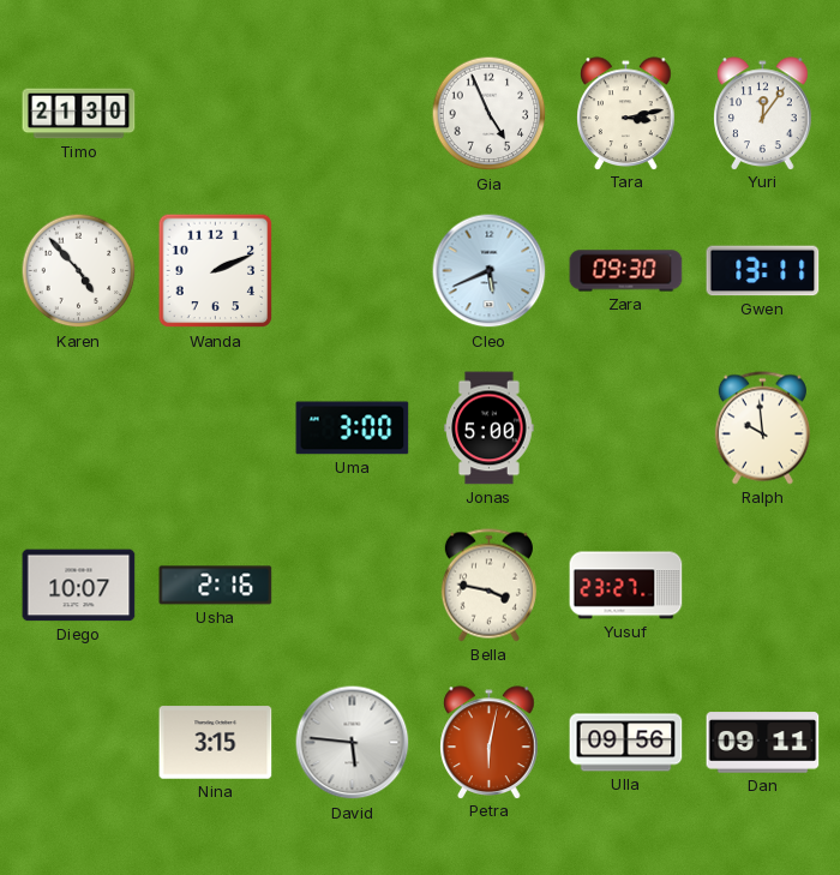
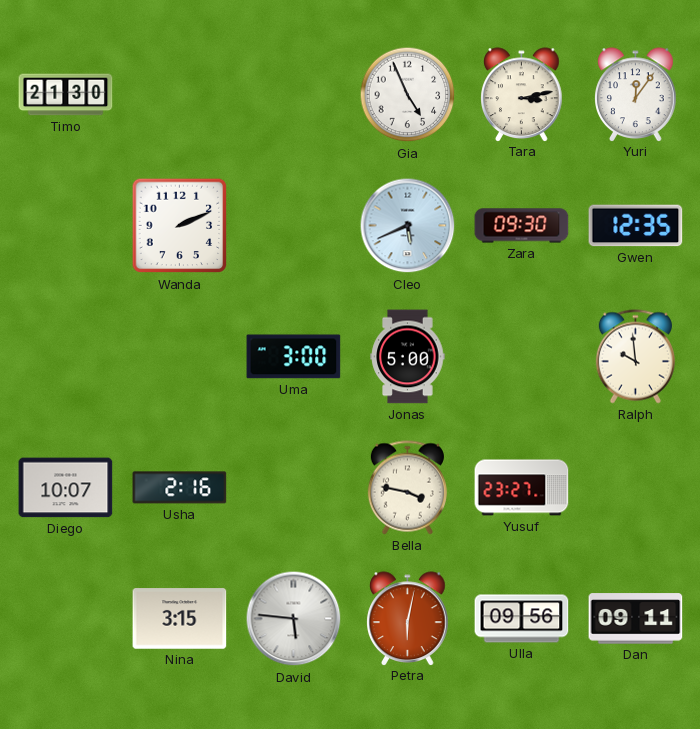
Karen: 4:53 -> none (79, 271)
Gwen: 13:11 -> 12:35 (636, 226)
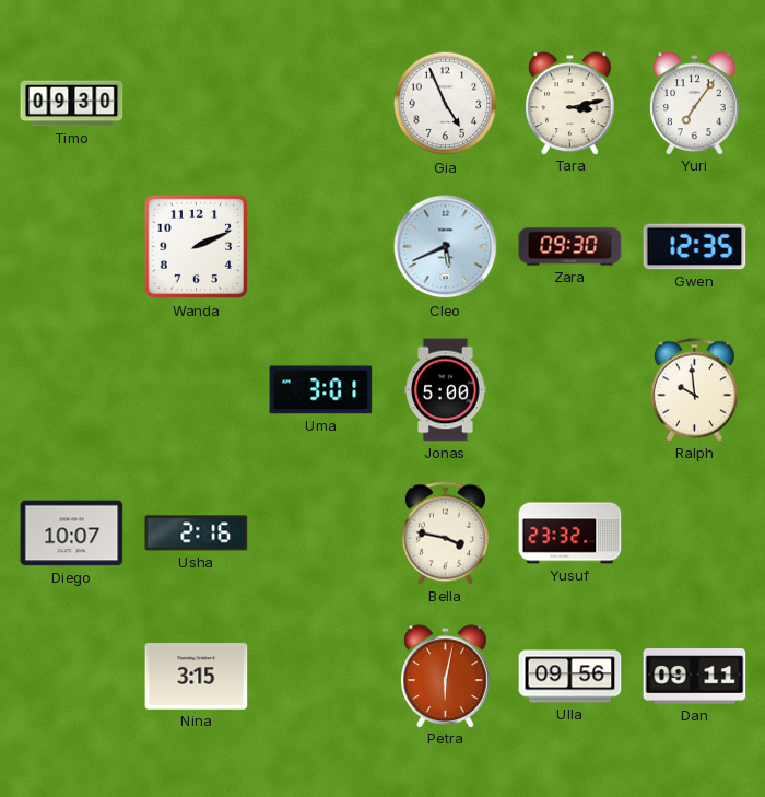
Timo: 21:30 -> 09:30 (72, 104)
Yuri: 12:06 -> 7:06 (695, 103)
Uma: 3:00 -> 3:01 (321, 390)
Yusuf: 23:27 -> 23:32 (570, 534)
David: 5:46 -> none (294, 619)
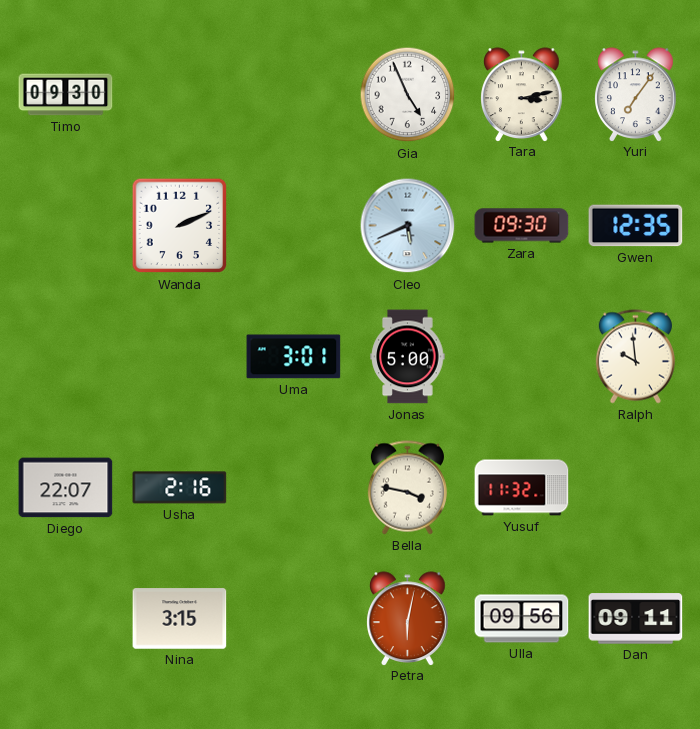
Diego: 10:07 -> 22:07 (66, 488)
Yusuf: 23:32 -> 11:32 (522, 488)
